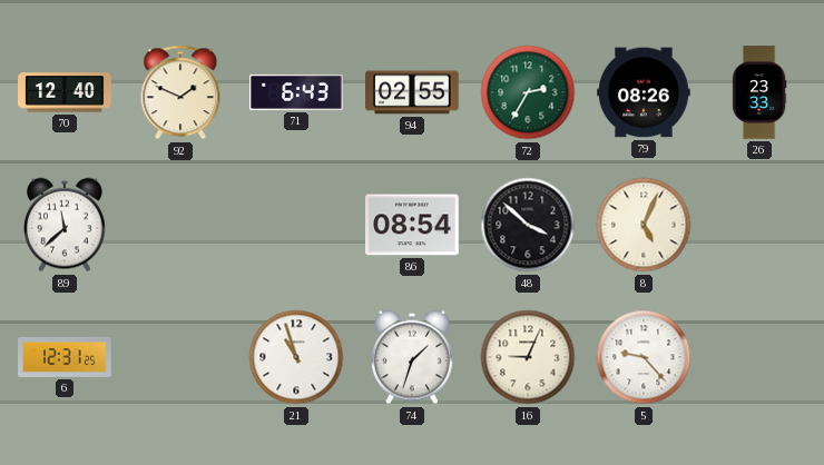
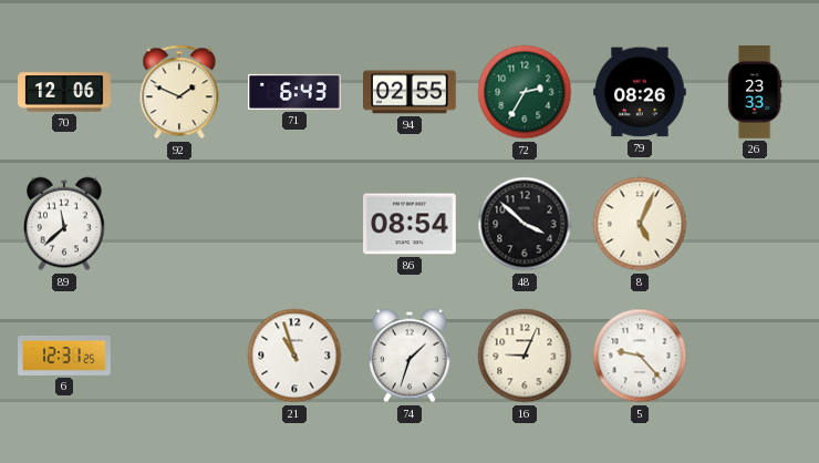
70: 12:40 -> 12:06 (64, 92)
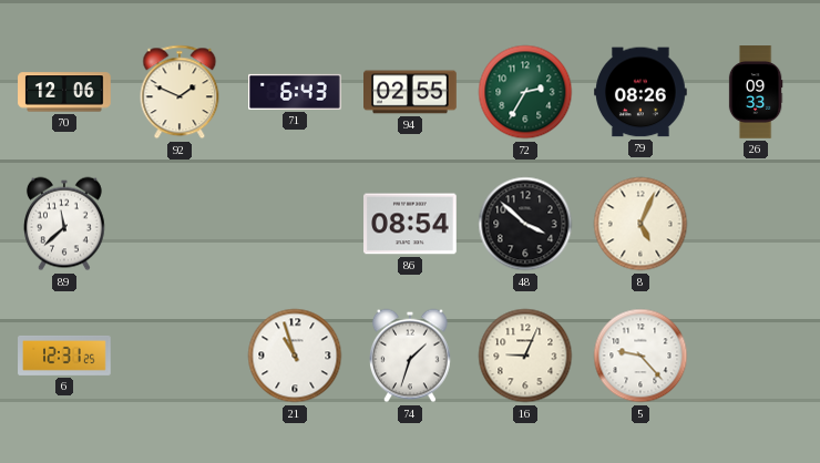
26: 23:33 -> 09:33 (756, 92)
